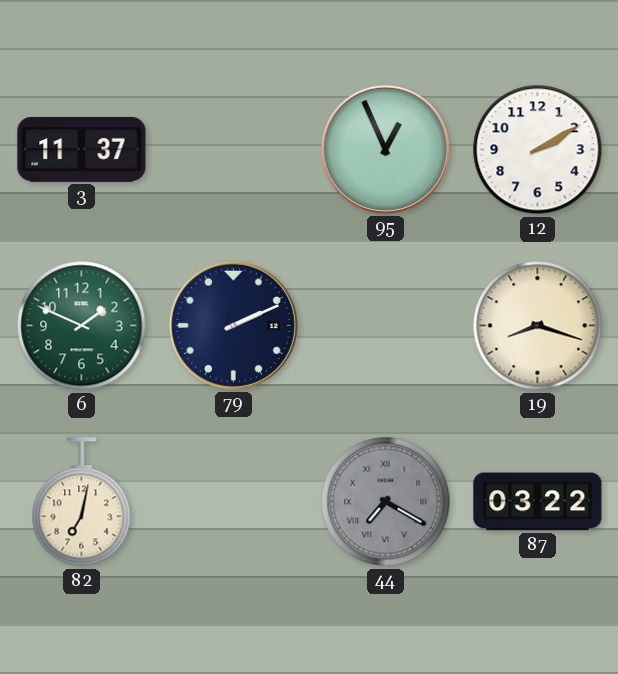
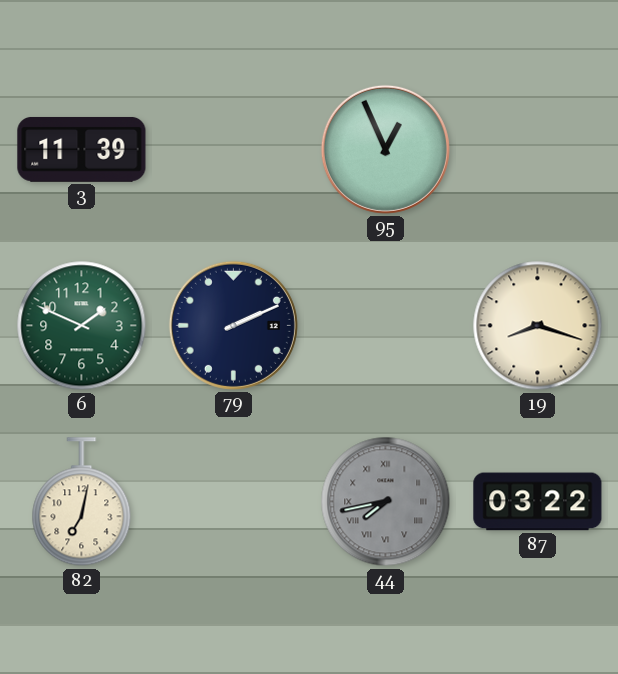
3: 11:37 -> 11:39 (82, 150)
12: 2:10 -> none (538, 150)
44: 7:20 -> 7:43 (386, 502)
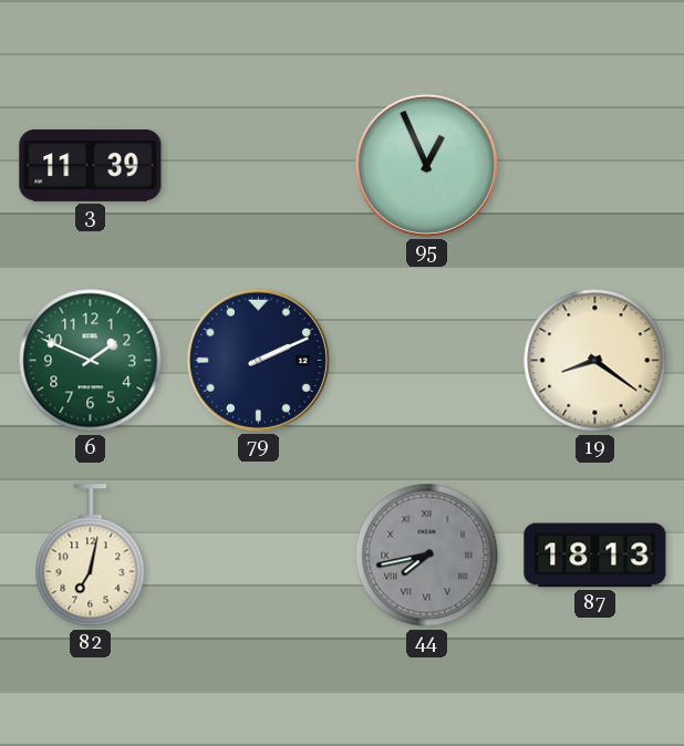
19: 8:18 -> 8:21 (595, 361)
87: 03:22 -> 18:13 (595, 556)
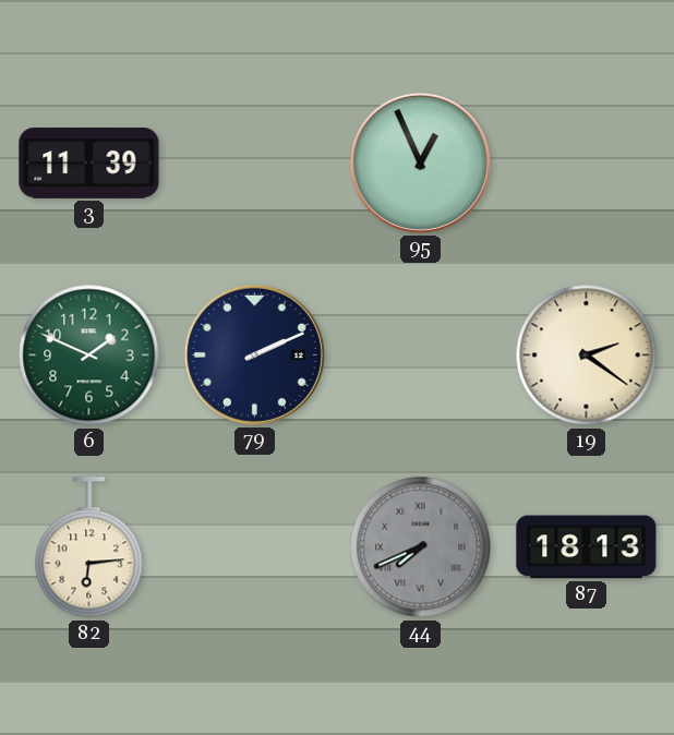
19: 8:21 -> 2:21 (587, 356)
82: 7:02 -> 6:14 (89, 547)
44: 7:43 -> 7:41 (421, 547)
